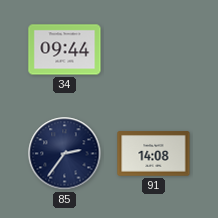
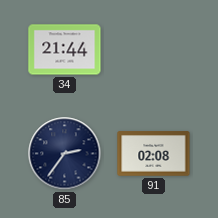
34: 09:44 -> 21:44 (65, 50)
91: 14:08 -> 02:08 (154, 154)
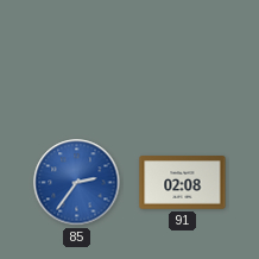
34: 21:44 -> none (65, 50)
85 dial: navy -> blue (77, 183)
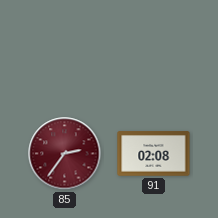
85 dial: blue -> burgundy (65, 154)
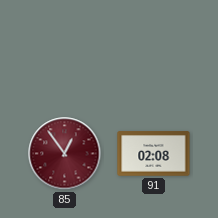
85: 2:36 -> 12:54 (65, 154)
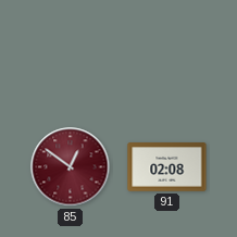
85: 12:54 -> 12:51 (71, 167)
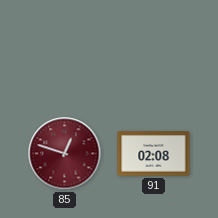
85: 12:51 -> 12:48 (65, 154)
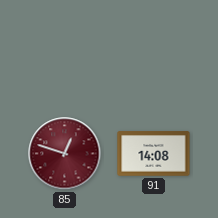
91: 02:08 -> 14:08 (154, 154)
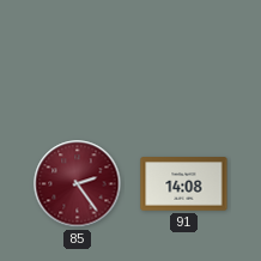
85: 12:48 -> 2:24 (78, 184)
